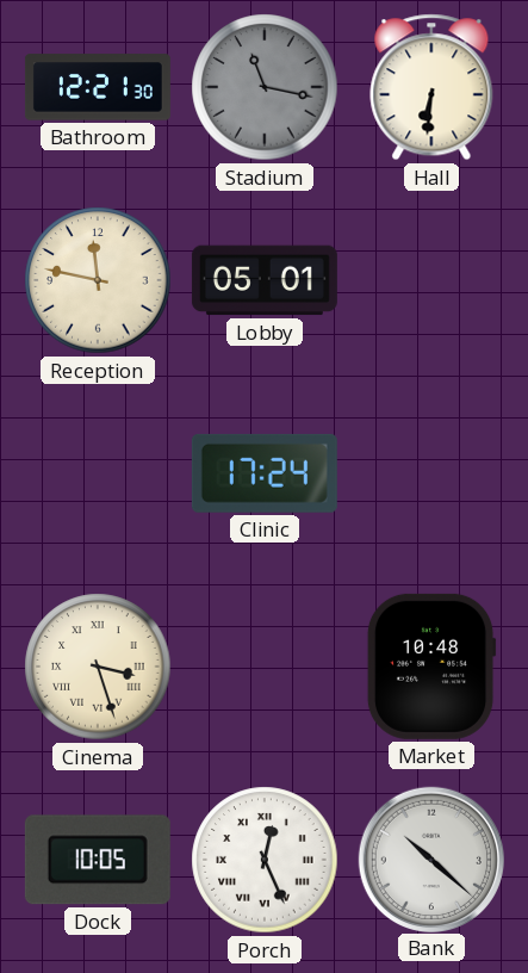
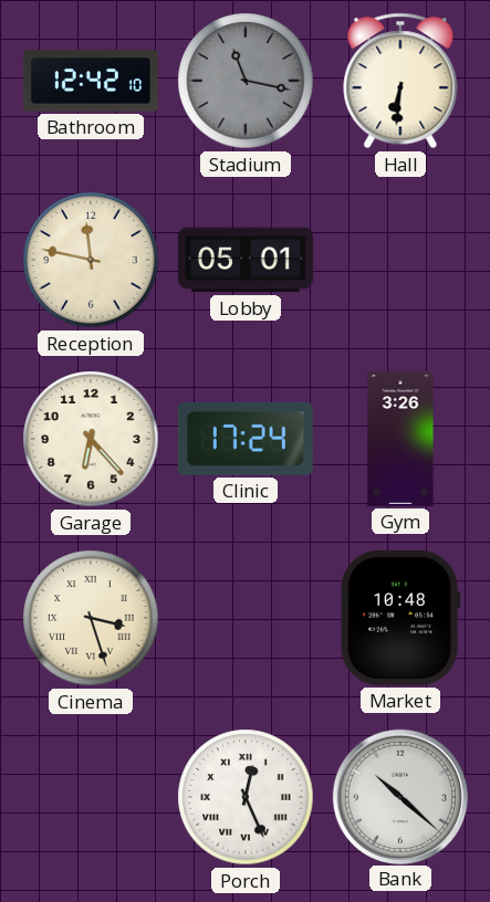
Bathroom: 12:21 -> 12:42 (91, 81)
Garage: none -> 6:23 (91, 439)
Gym: none -> 3:26 (400, 439)
Dock: 10:05 -> none (98, 860)
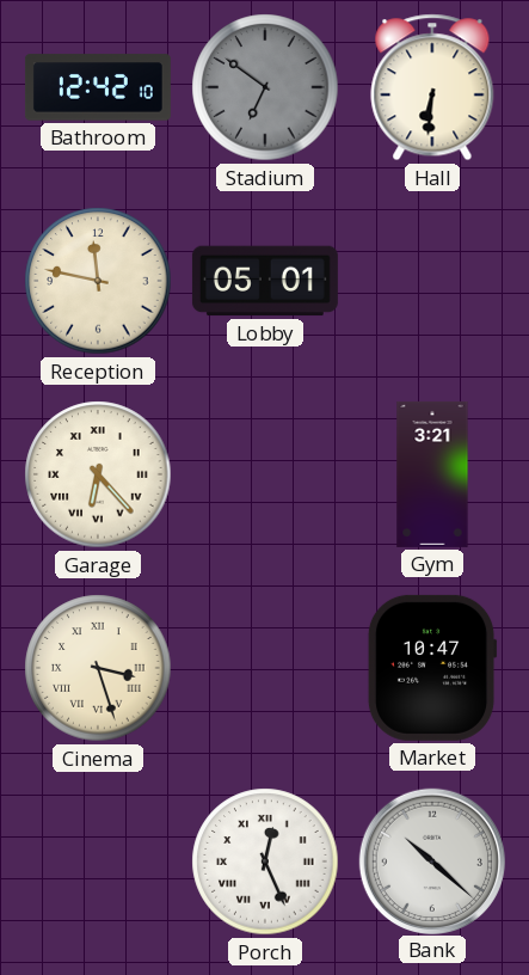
Stadium: 11:17 -> 6:51 (265, 87)
Garage numerals: Arabic -> Roman (98, 474)
Clinic: 17:24 -> none (246, 439)
Gym: 3:26 -> 3:21 (432, 474)
Market: 10:48 -> 10:47 (432, 668)
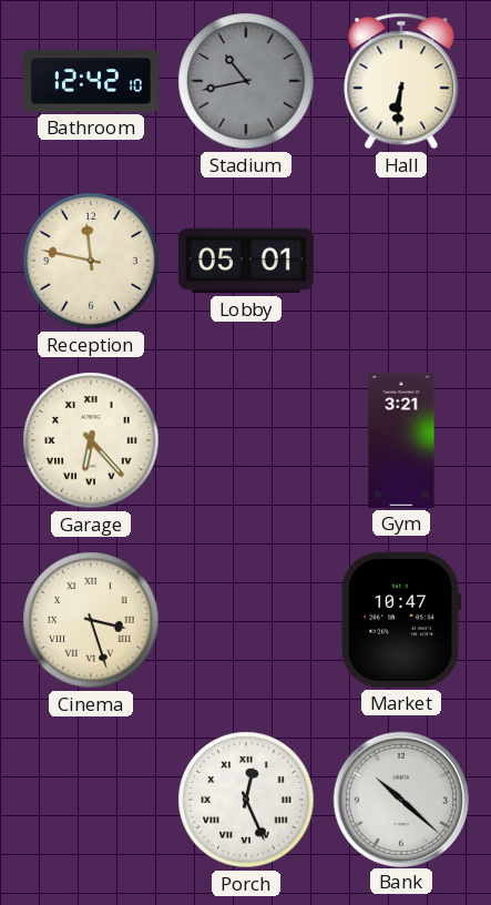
Stadium: 6:51 -> 10:43 (246, 81)
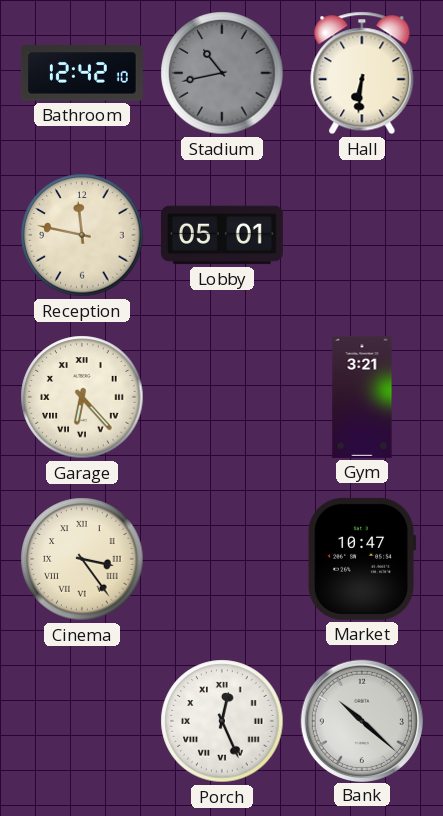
Cinema: 3:27 -> 3:24 (82, 559)
